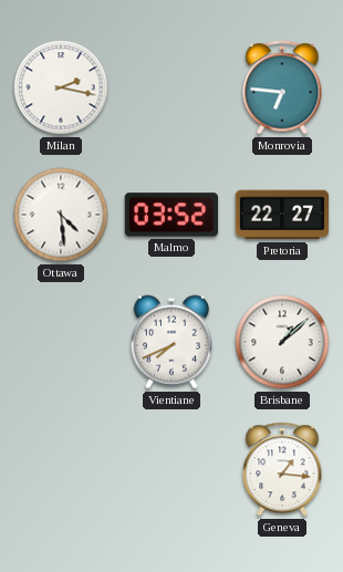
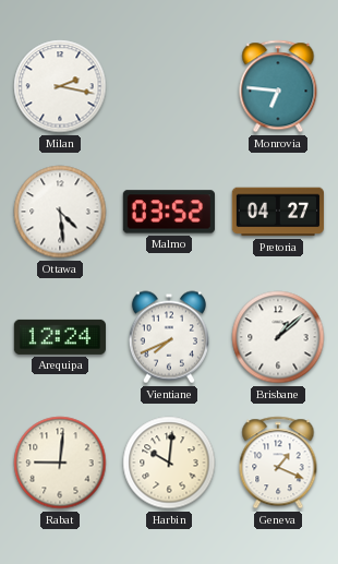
Pretoria: 22:27 -> 04:27 (278, 212)
Arequipa: none -> 12:24 (60, 337)
Rabat: none -> 9:01 (60, 463)
Harbin: none -> 10:01 (169, 463)
Geneva: 1:16 -> 1:19 (278, 463)
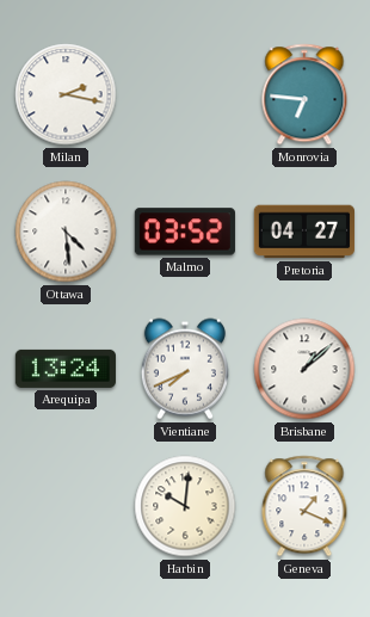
Arequipa: 12:24 -> 13:24 (66, 369)
Rabat: 9:01 -> none (60, 463)
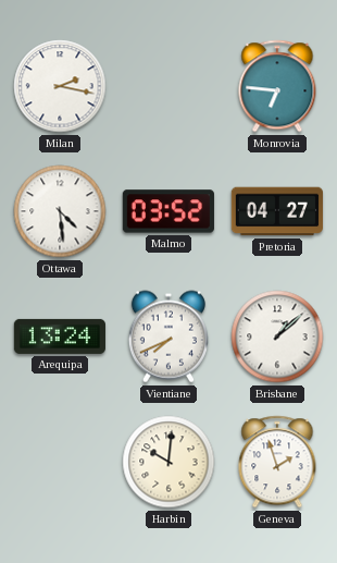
Geneva: 1:19 -> 1:57 (277, 462)
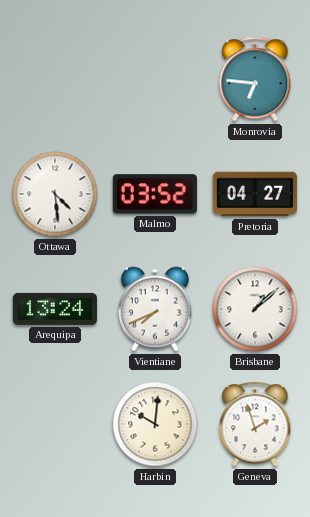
Milan: 2:17 -> none (60, 86)
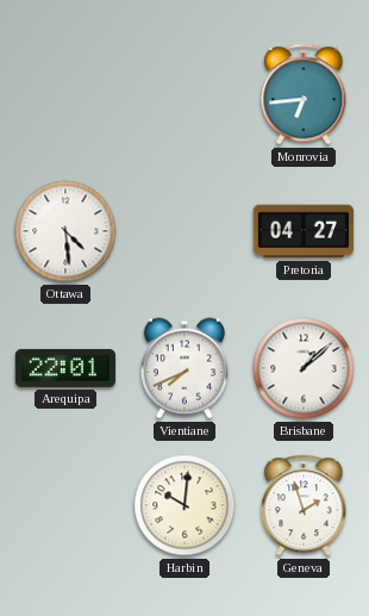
Monrovia: 6:46 -> 6:44 (304, 94)
Malmo: 03:52 -> none (155, 194)
Arequipa: 13:24 -> 22:01 (65, 368)
